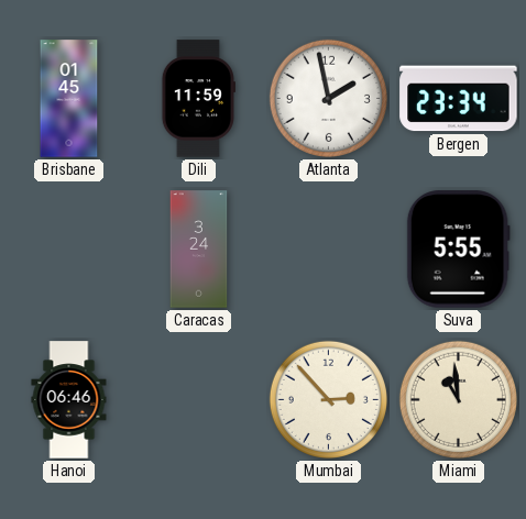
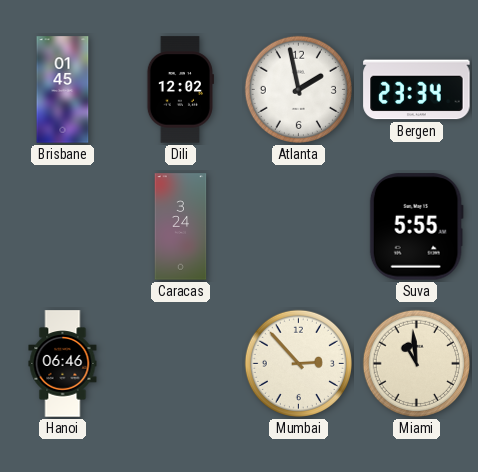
Dili: 11:59 -> 12:02 (180, 90)
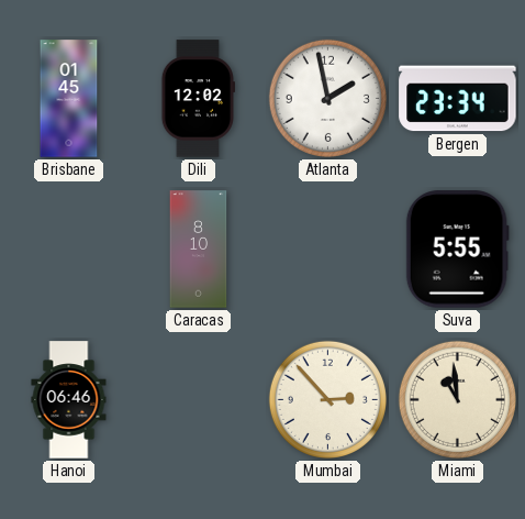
Caracas: 3:24 -> 8:10 (199, 250)
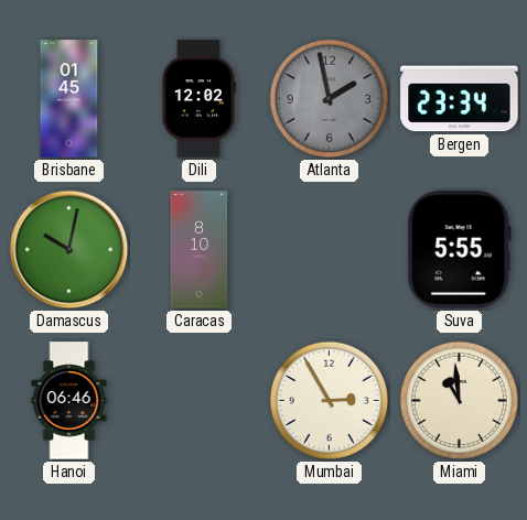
Atlanta dial: white -> grey (329, 98)
Damascus: none -> 10:02 (69, 250)
Mumbai: 2:53 -> 2:55 (329, 400)
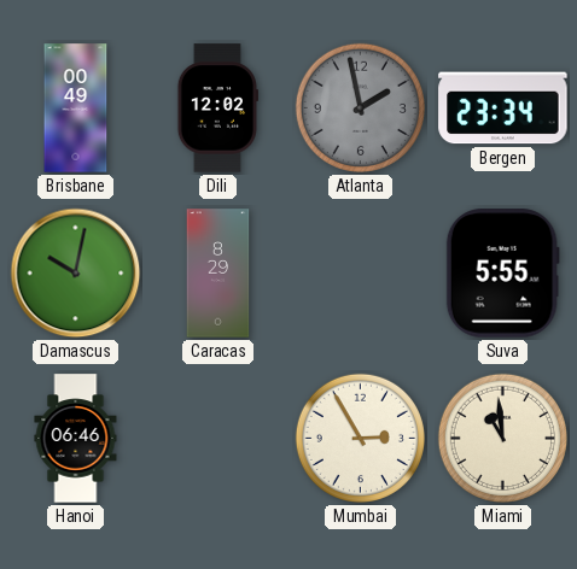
Brisbane: 01:45 -> 00:49 (76, 108)
Caracas: 8:10 -> 8:29 (218, 274)
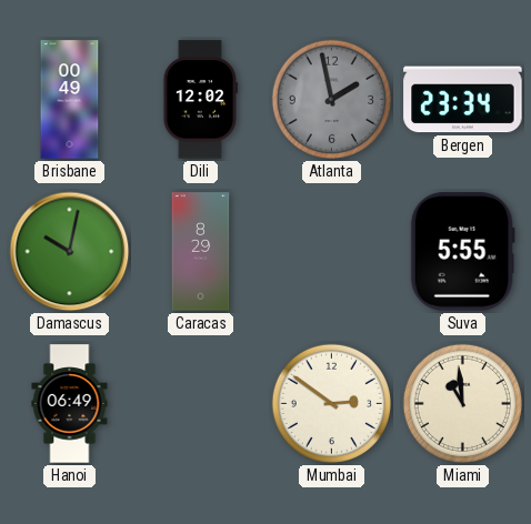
Hanoi: 06:46 -> 06:49 (70, 404)
Mumbai: 2:55 -> 2:51 (331, 403)
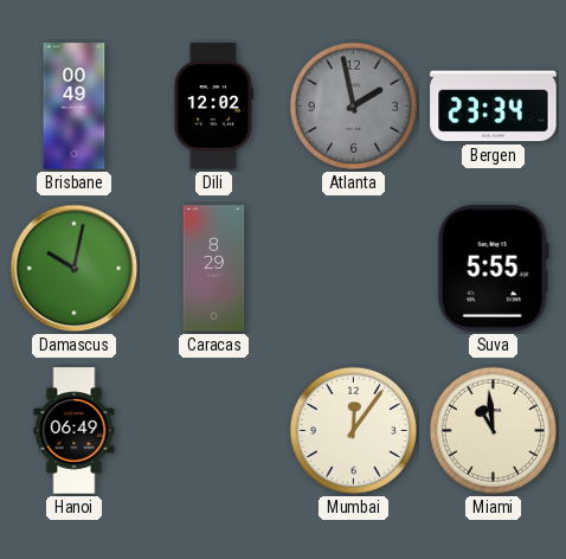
Mumbai: 2:51 -> 12:06 (353, 430)
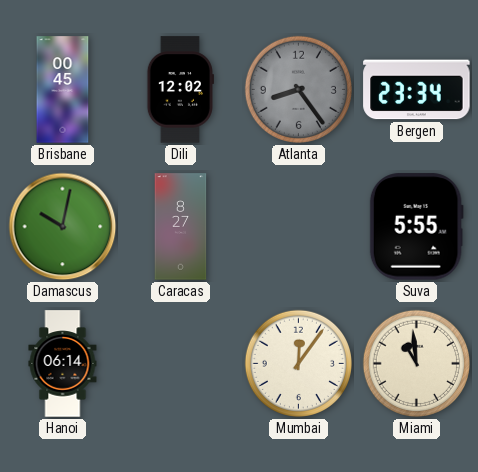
Brisbane: 00:49 -> 00:45 (63, 90)
Atlanta: 1:58 -> 8:24 (298, 89)
Caracas: 8:29 -> 8:27 (181, 227)
Hanoi: 06:49 -> 06:14 (63, 364)
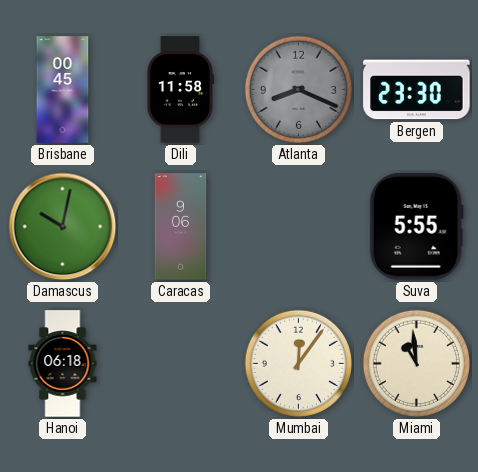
Dili: 12:02 -> 11:58 (180, 90)
Atlanta: 8:24 -> 8:19 (298, 89)
Bergen: 23:34 -> 23:30 (417, 90)
Caracas: 8:27 -> 9:06 (181, 227)
Hanoi: 06:14 -> 06:18 (63, 364)
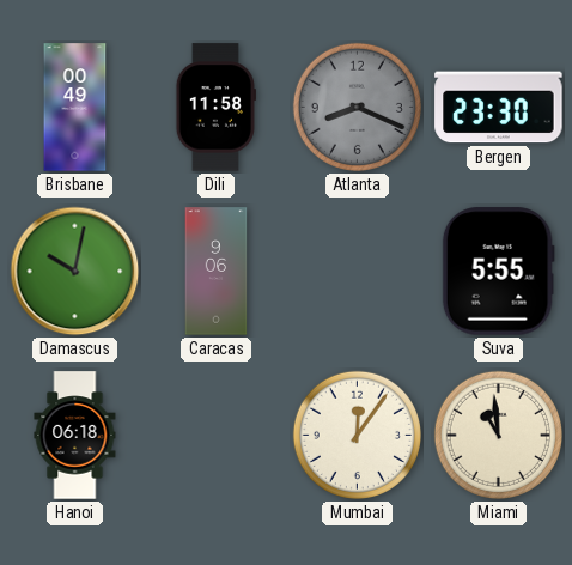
Brisbane: 00:45 -> 00:49 (75, 108)
